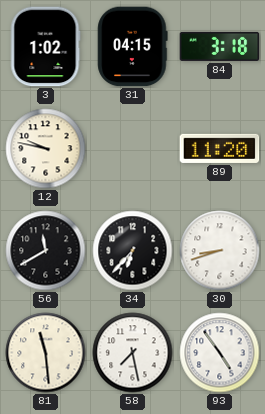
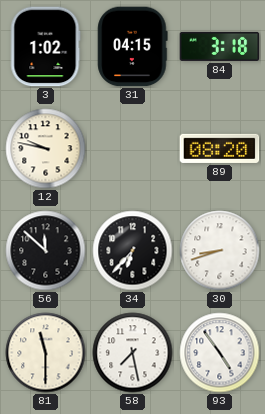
89: 11:20 -> 08:20 (220, 148)
56: 11:40 -> 11:52 (46, 251)
81: 11:29 -> 11:30 (46, 353)
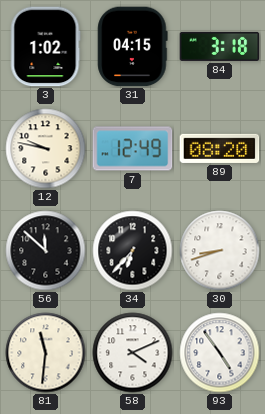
7: none -> 12:49 (133, 149)
81: 11:30 -> 11:31 (46, 353)
58: 7:28 -> 4:11 (133, 353)
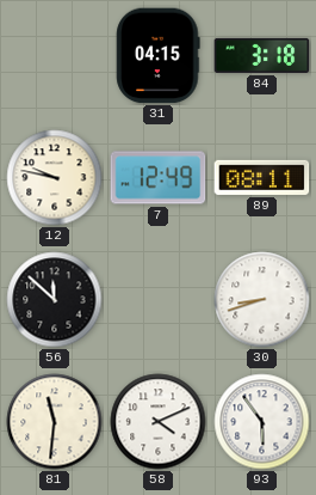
3: 1:02 -> none (45, 47)
89: 08:20 -> 08:11 (262, 177)
34: 6:37 -> none (133, 251)
93: 4:54 -> 5:54 (262, 422)
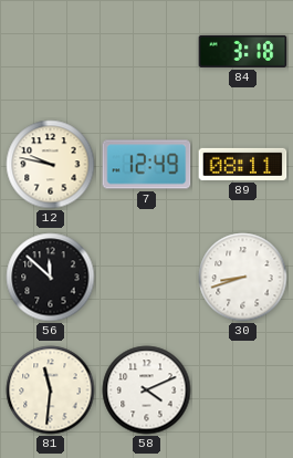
31: 04:15 -> none (159, 56)
93: 5:54 -> none (262, 422)
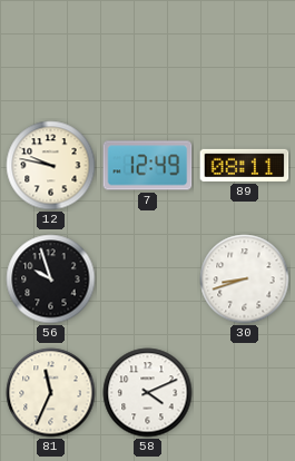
84: 3:18 -> none (243, 51)
56: 11:52 -> 9:57 (51, 279)
81: 11:31 -> 11:34 (51, 393)
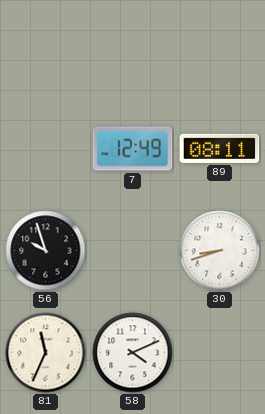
12: 9:47 -> none (51, 166)
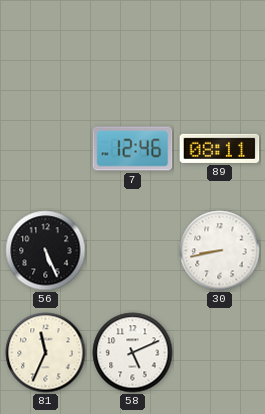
7: 12:49 -> 12:46 (133, 149)
56: 9:57 -> 5:26 (46, 251)
30: 8:42 -> 8:43 (220, 251)
58: 4:11 -> 5:11 (133, 353)
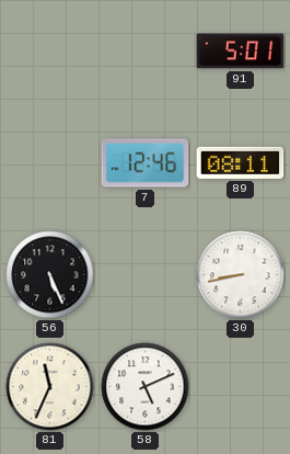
91: none -> 5:01 (241, 52)
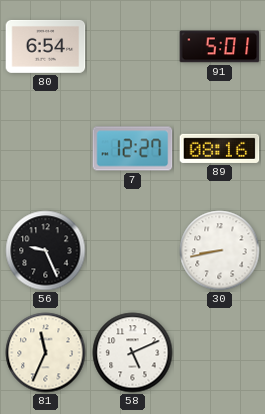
80: none -> 6:54 (46, 46)
7: 12:46 -> 12:27 (133, 149)
89: 08:11 -> 08:16 (220, 148)
56: 5:26 -> 9:26 (46, 251)
